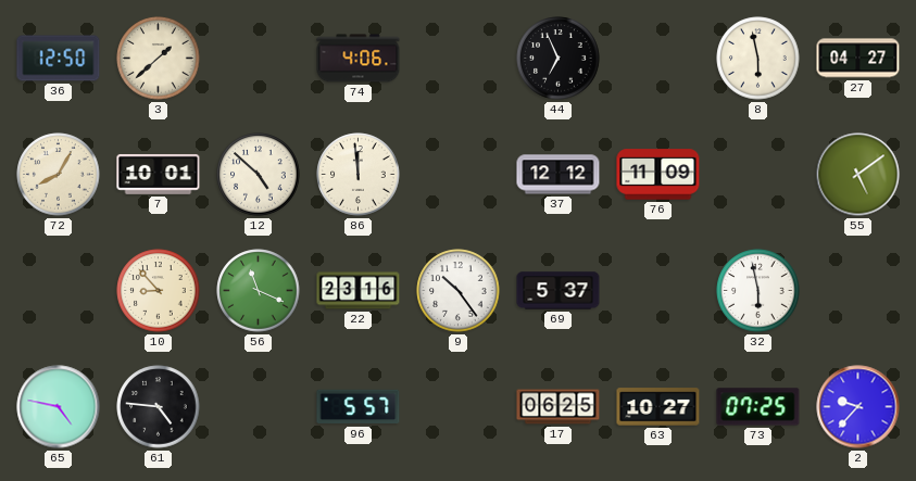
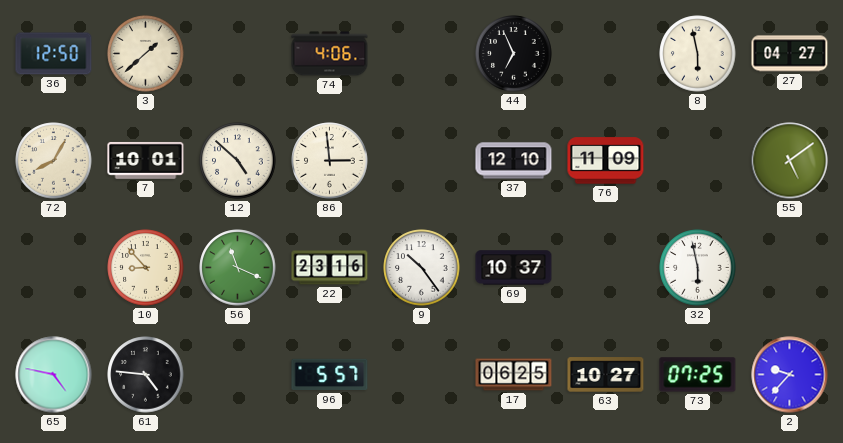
86: 11:59 -> 2:59 (330, 161)
37: 12:12 -> 12:10 (514, 161)
69: 5:37 -> 10:37 (514, 268)
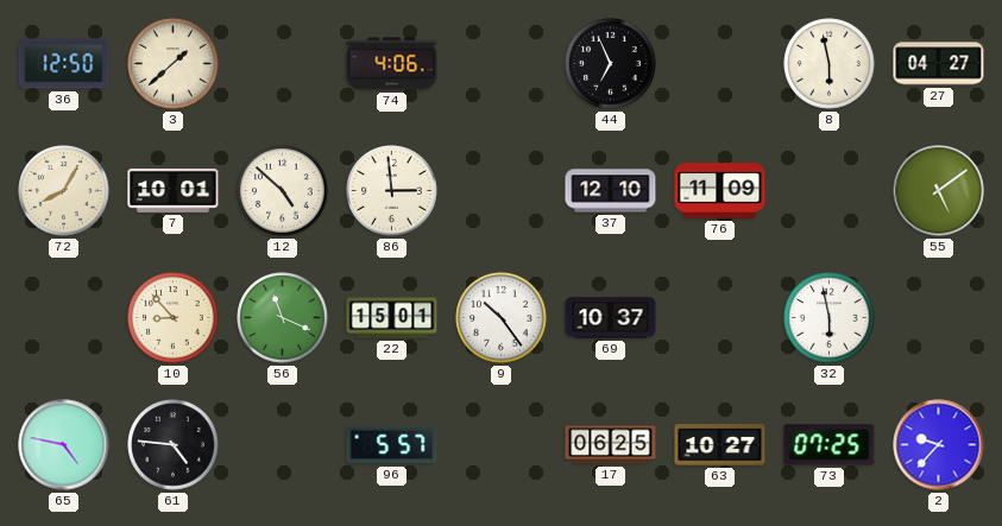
22: 23:16 -> 15:01 (392, 318)
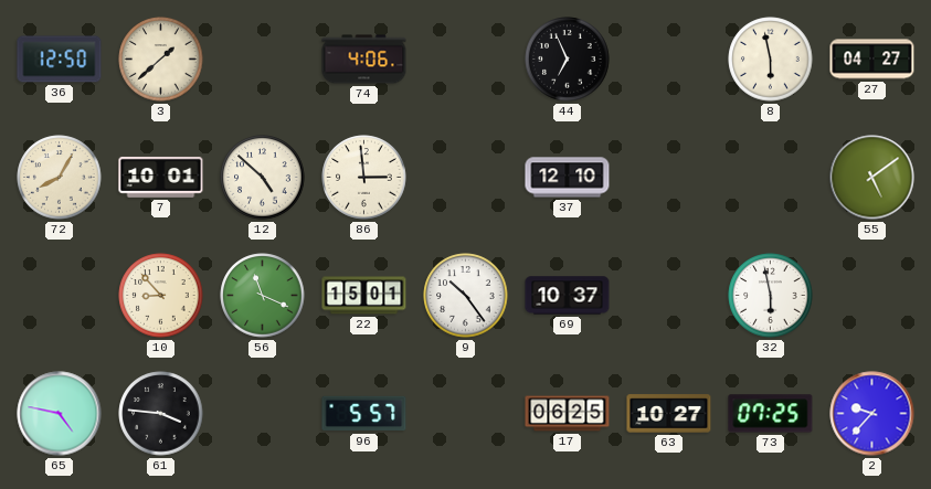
76: 11:09 -> none (720, 191)
61: 4:46 -> 3:46 (161, 414)
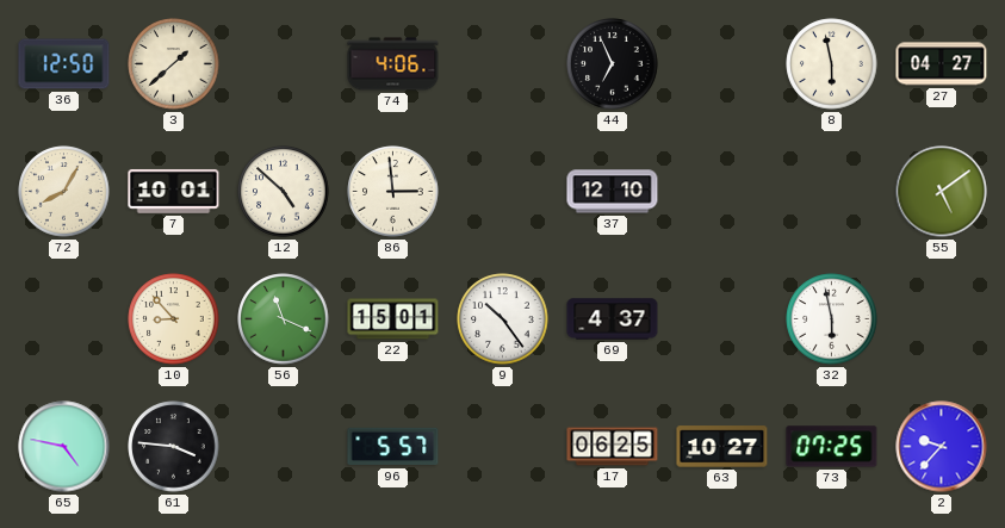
69: 10:37 -> 4:37 (613, 319)
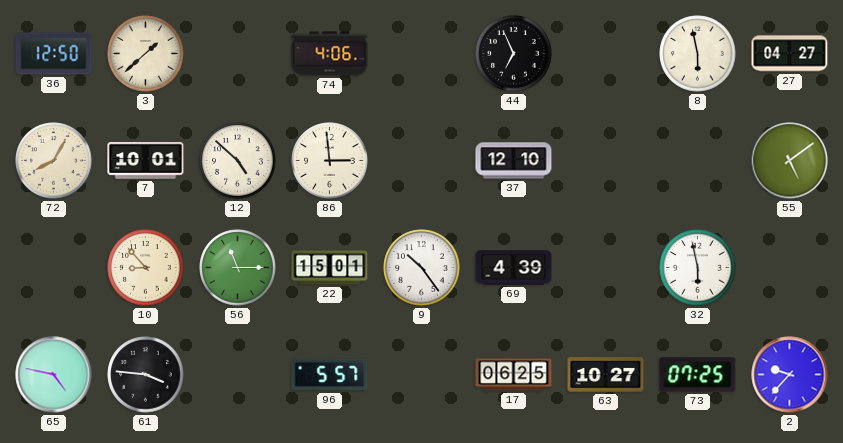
56: 11:19 -> 11:15 (238, 268)
69: 4:37 -> 4:39 (514, 268)
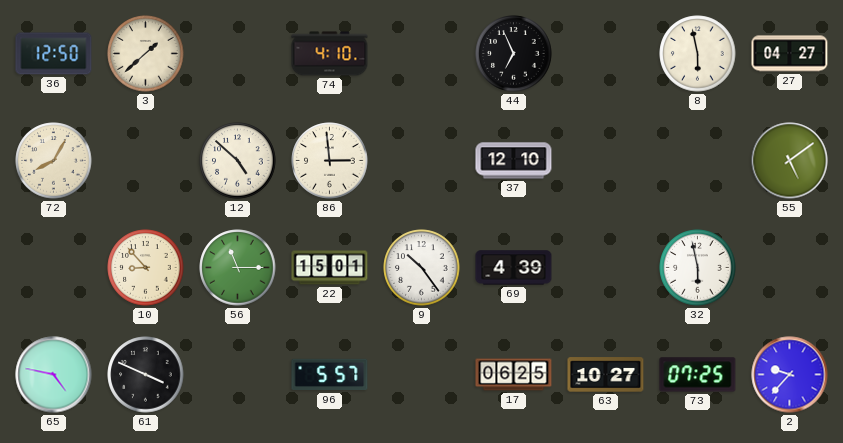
74: 4:06 -> 4:10 (330, 54)
7: 10:01 -> none (146, 160)
61: 3:46 -> 3:49 (146, 375)
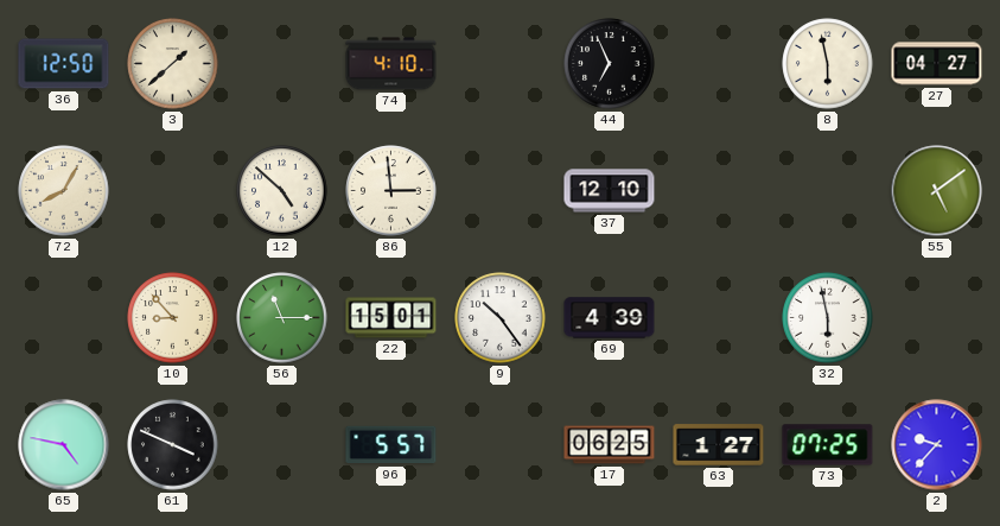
63: 10:27 -> 1:27 (719, 445)
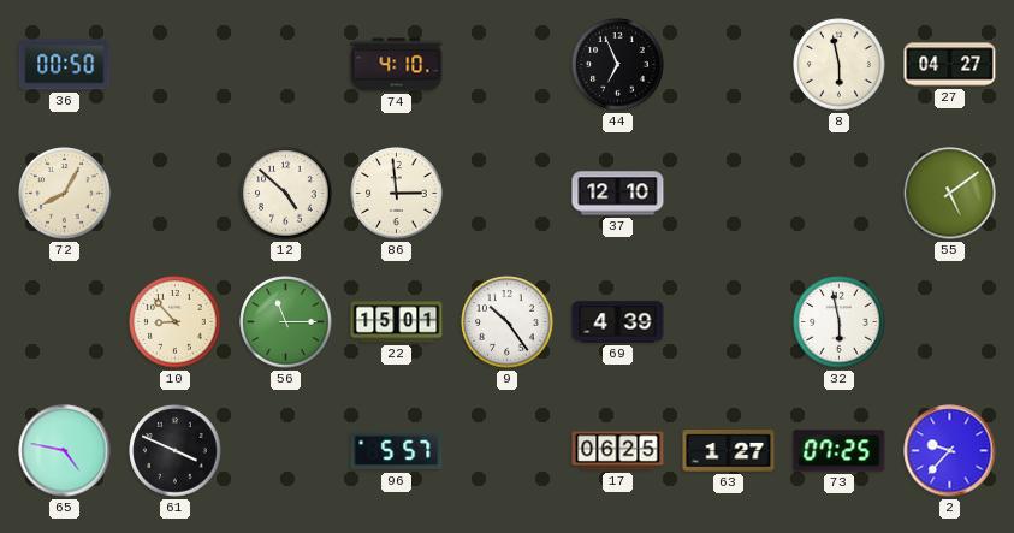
36: 12:50 -> 00:50 (65, 65)
3: 1:38 -> none (173, 64)
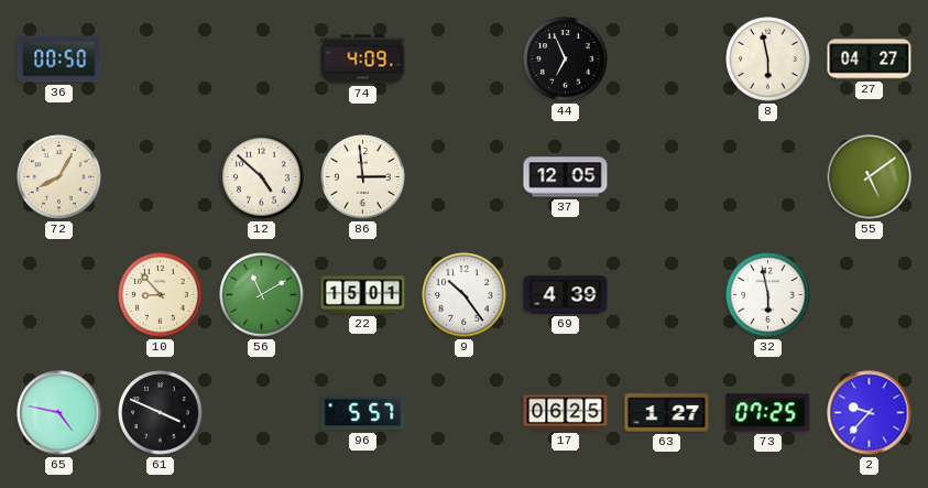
74: 4:10 -> 4:09 (363, 59)
37: 12:10 -> 12:05 (566, 177)
56: 11:15 -> 11:10 (262, 295)
